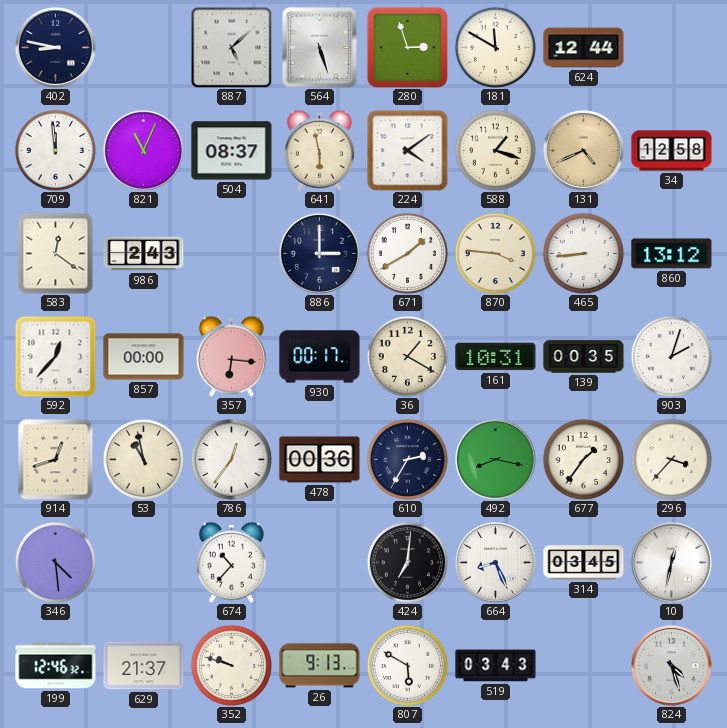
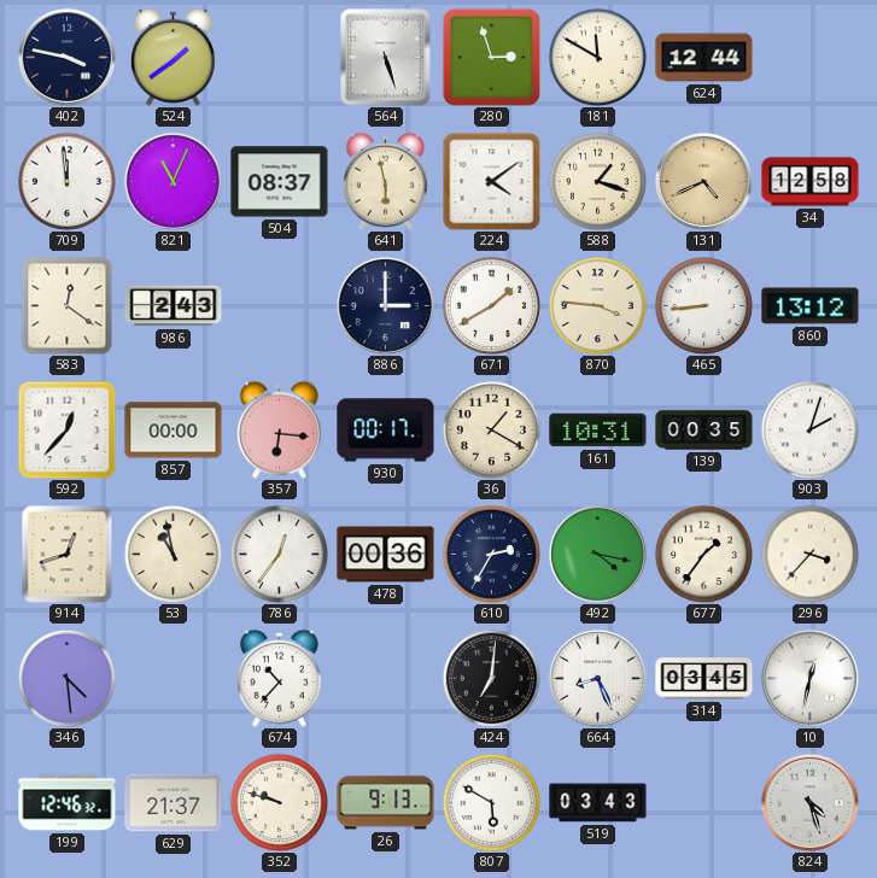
402: 8:47 -> 3:47 (66, 57)
524: none -> 1:39 (173, 57)
887: 5:08 -> none (231, 47)
492: 8:17 -> 4:17 (597, 554)
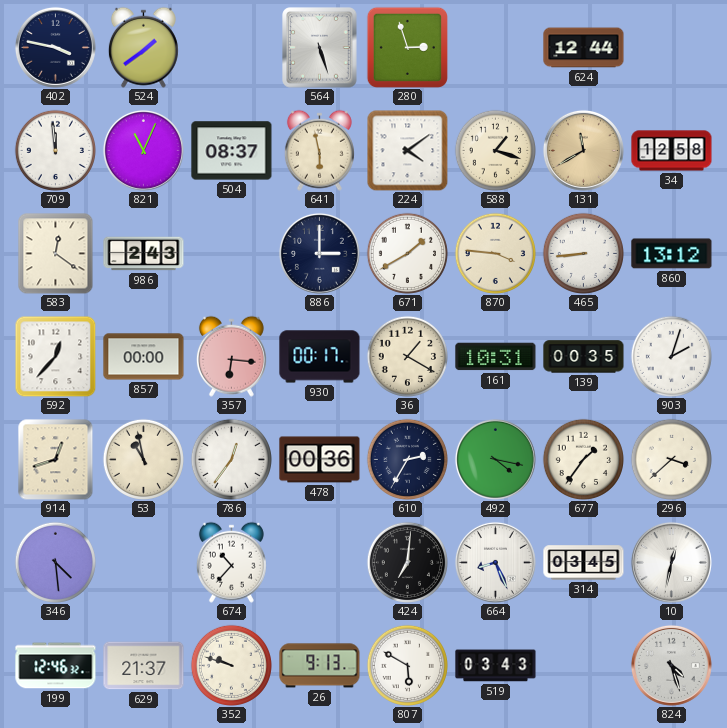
181: 11:50 -> none (597, 57)
131: 4:41 -> 11:40 (583, 150)
296: 3:37 -> 3:38 (671, 459)
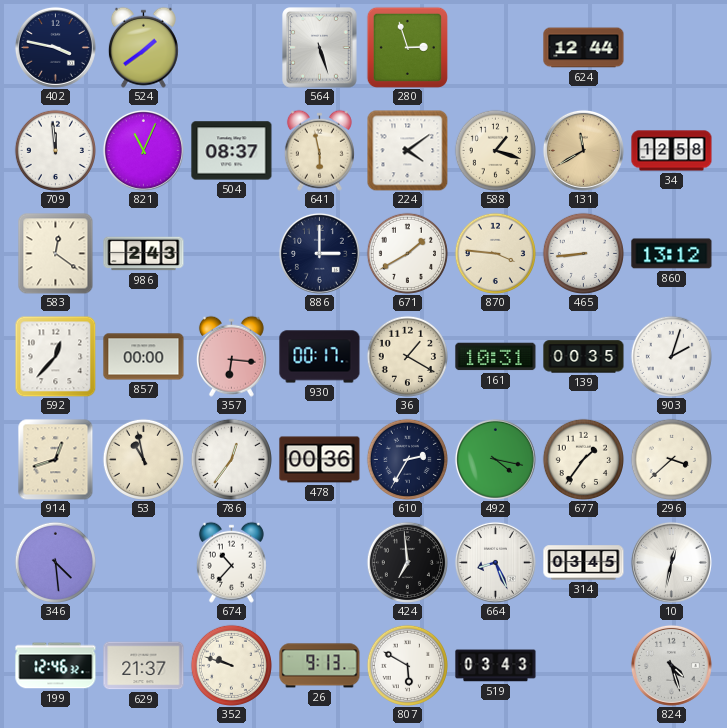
424: 7:01 -> 6:59 (407, 562)
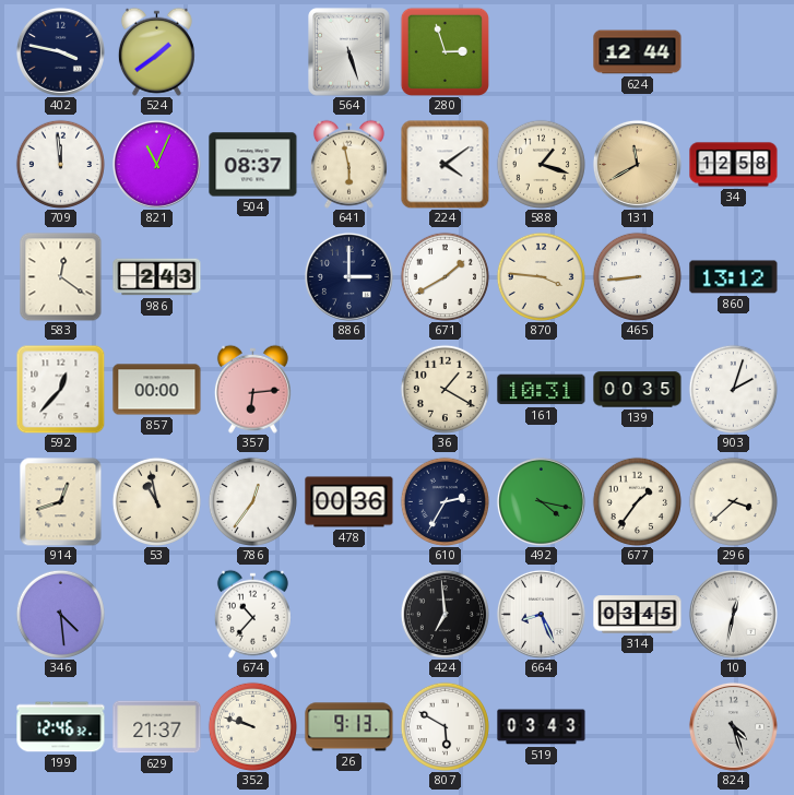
357: 6:16 -> 6:14 (252, 389)
930: 00:17 -> none (320, 357)
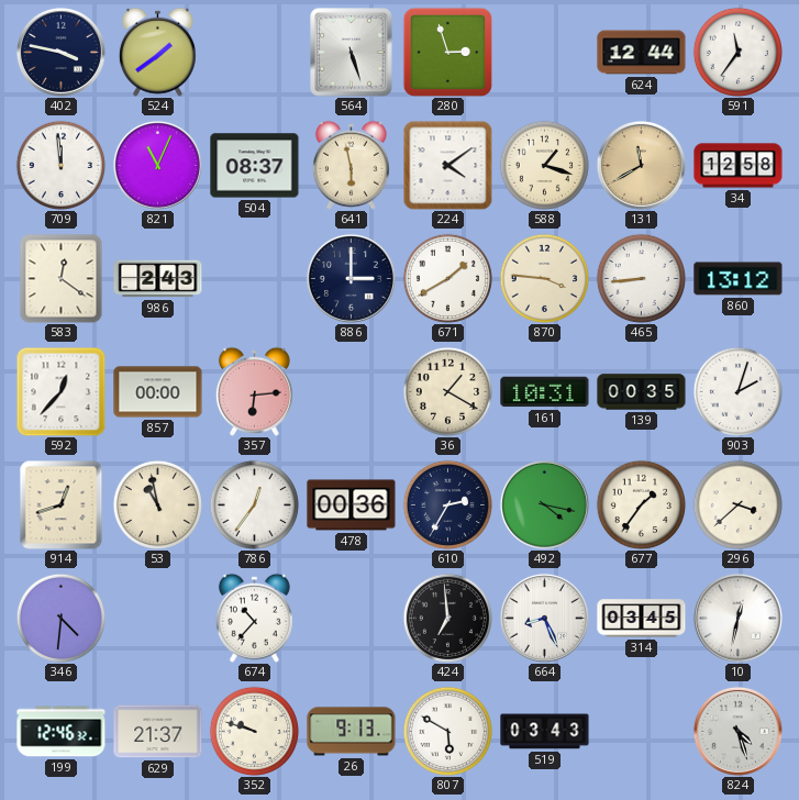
591: none -> 11:36 (737, 52)
346: 4:29 -> 4:31 (60, 618)
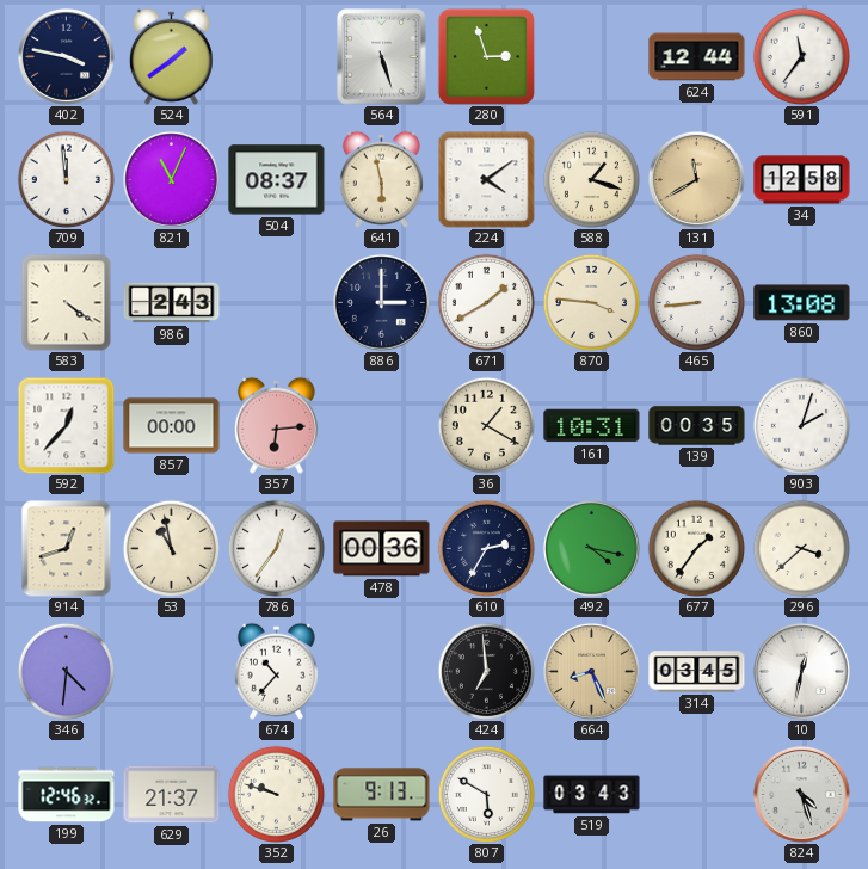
583: 12:21 -> 4:21 (67, 302)
860: 13:12 -> 13:08 (802, 303)
664 dial: white -> champagne (591, 671)
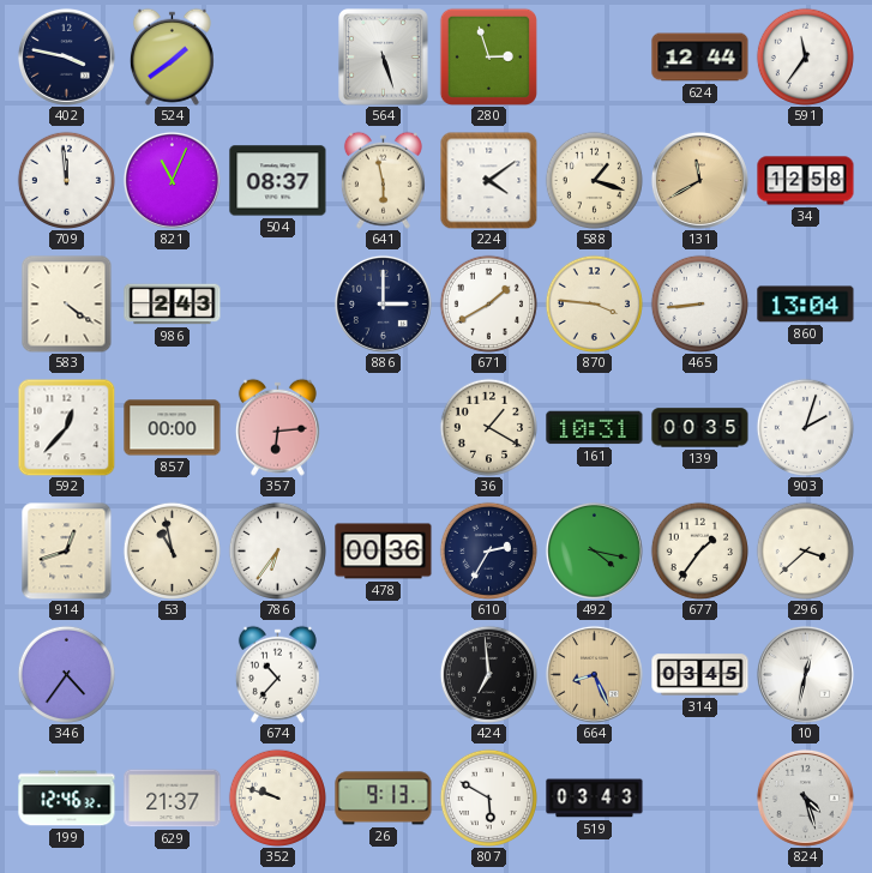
860: 13:08 -> 13:04 (806, 305)
786: 12:36 -> 6:36 (277, 550)
346: 4:31 -> 4:36 (66, 674)
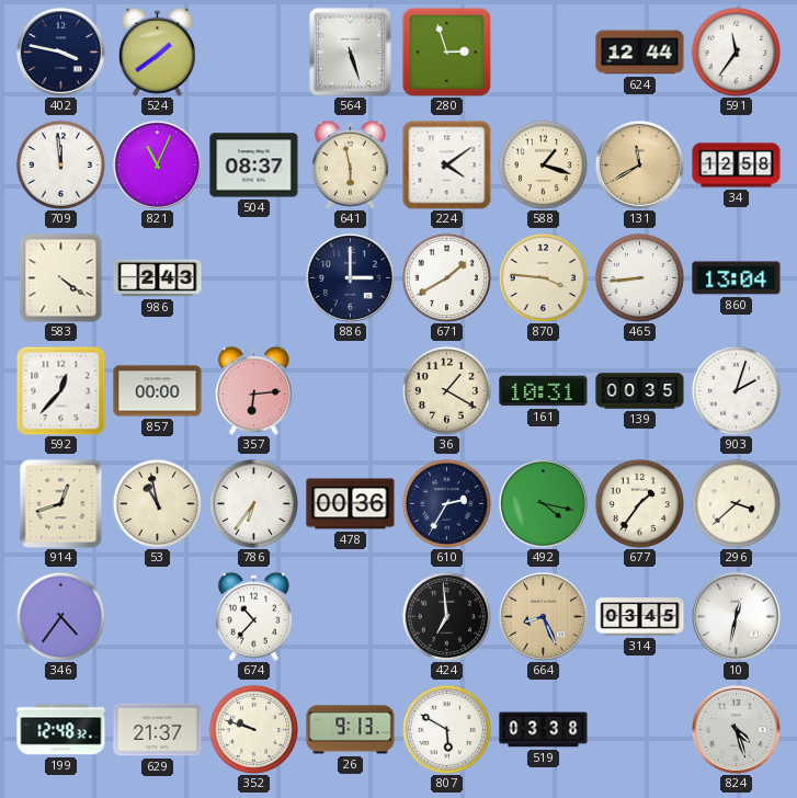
199: 12:46 -> 12:48 (61, 730)
519: 03:43 -> 03:38 (544, 730)
